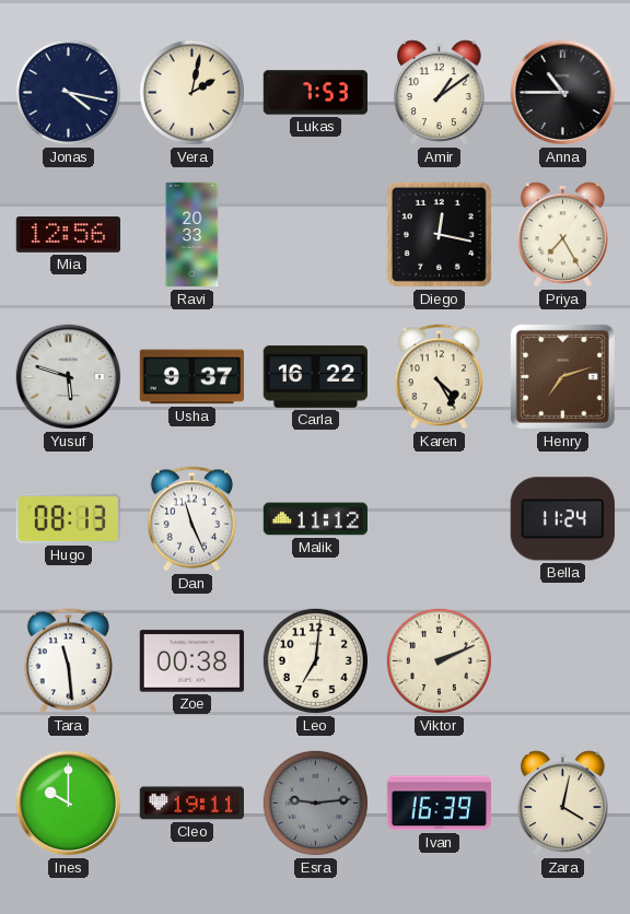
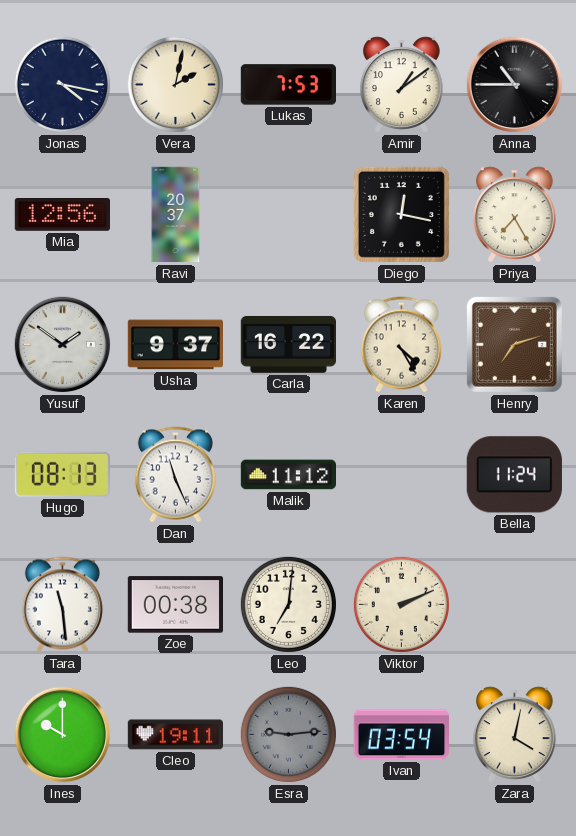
Ravi: 20:33 -> 20:37 (176, 215)
Yusuf: 5:48 -> 1:51 (63, 345)
Ivan: 16:39 -> 03:54 (401, 735)
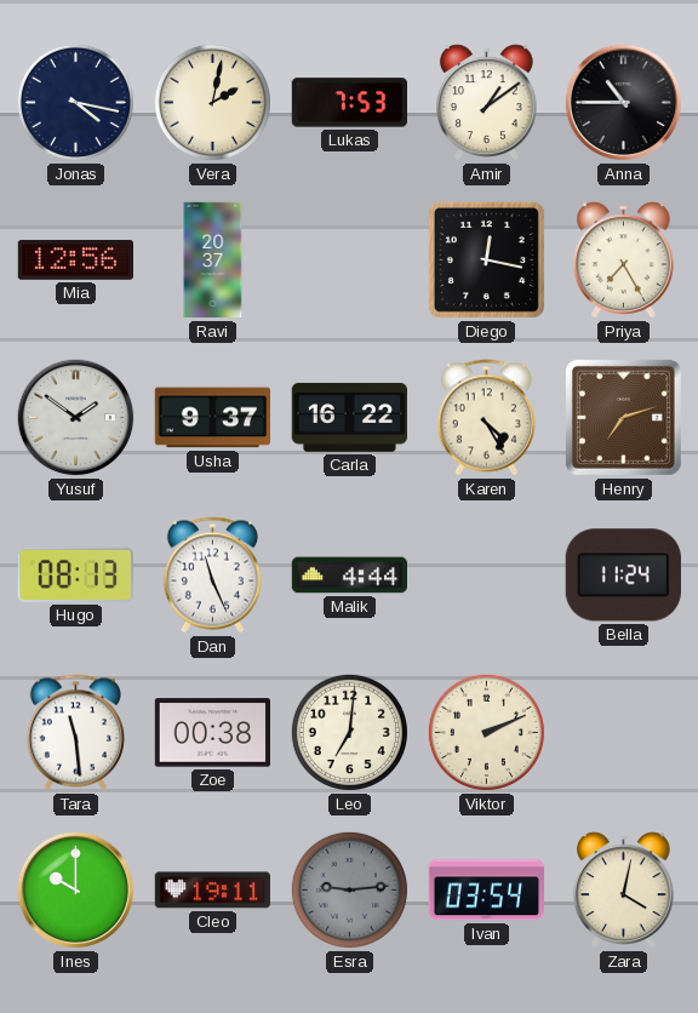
Malik: 11:12 -> 4:44 (349, 576)
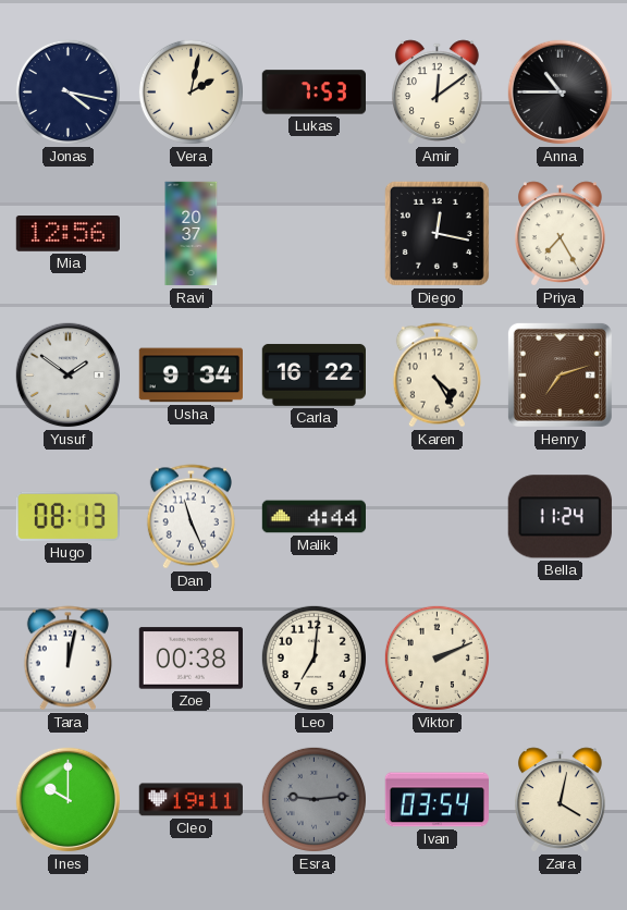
Amir: 1:09 -> 12:09 (438, 93)
Usha: 9:37 -> 9:34 (190, 376)
Tara: 11:29 -> 12:02 (67, 659)
